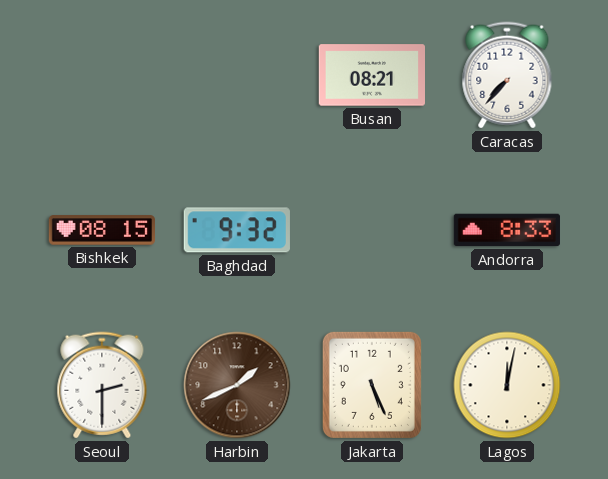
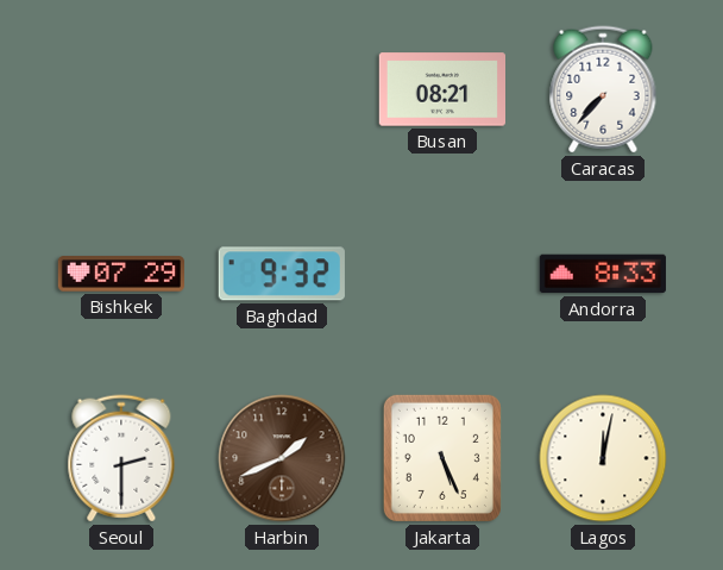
Bishkek: 08:15 -> 07:29 (120, 274)
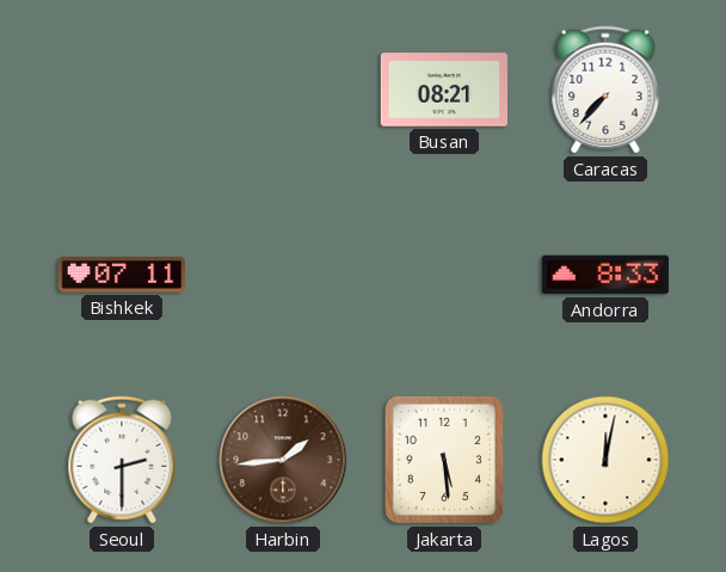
Bishkek: 07:29 -> 07:11 (121, 275)
Baghdad: 9:32 -> none (282, 274)
Harbin: 1:41 -> 1:44 (283, 460)
Jakarta: 5:26 -> 5:29 (444, 460)
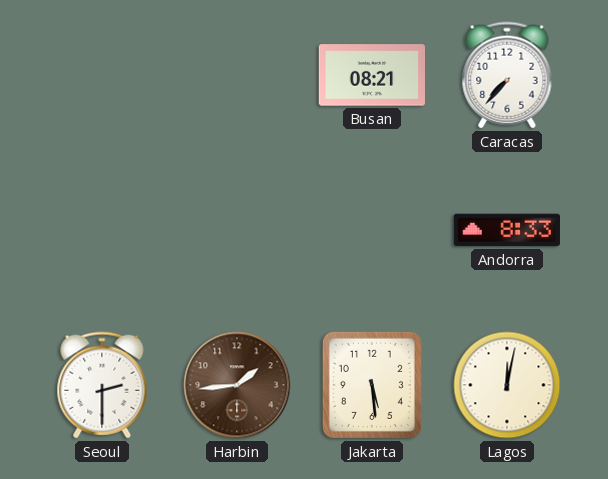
Bishkek: 07:11 -> none (121, 275)
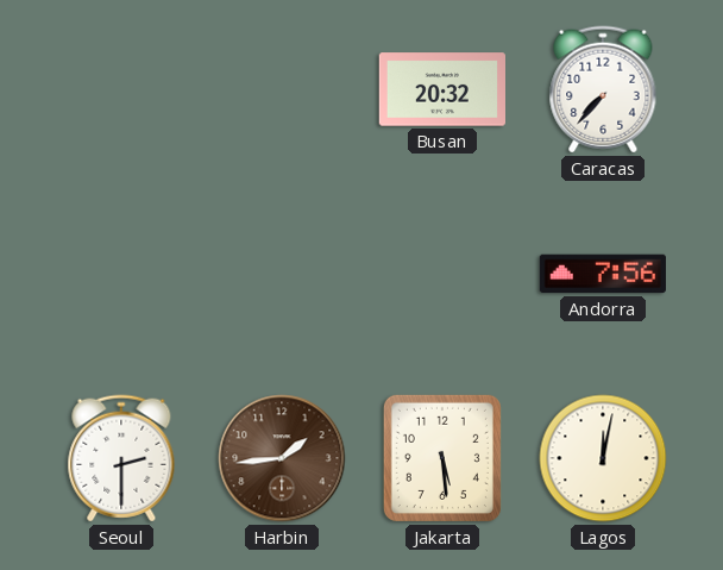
Busan: 08:21 -> 20:32 (441, 89)
Andorra: 8:33 -> 7:56 (603, 274)
